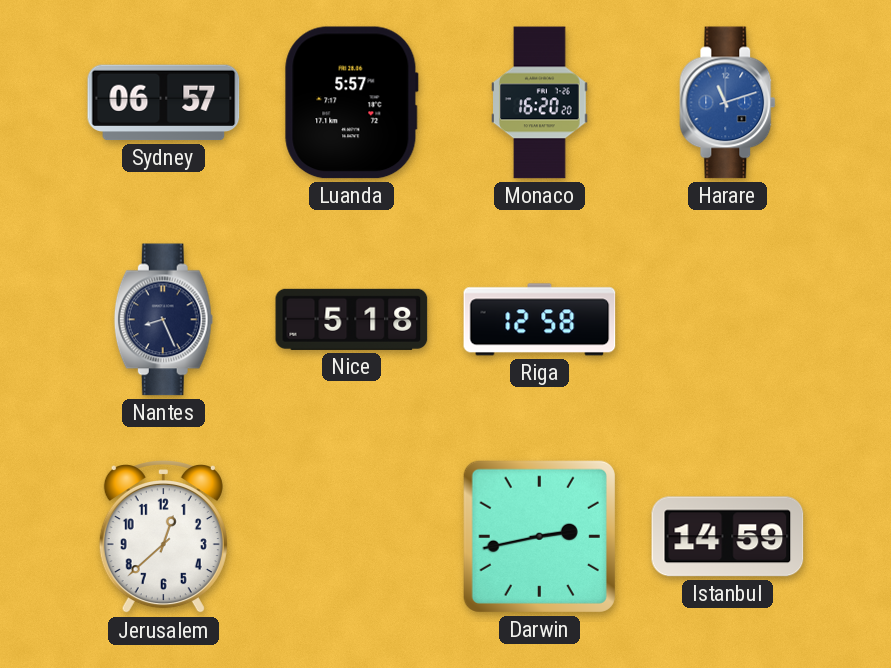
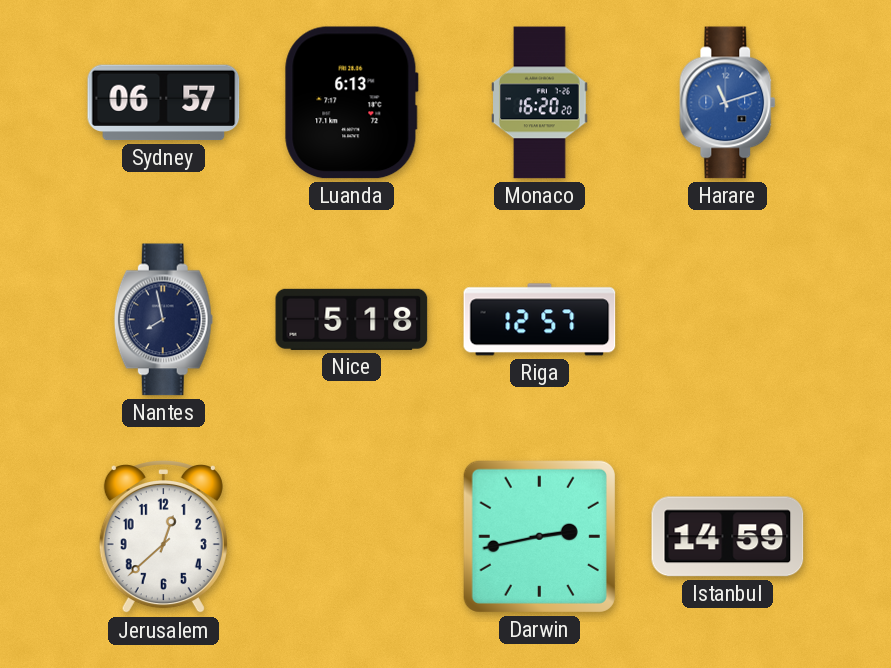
Luanda: 5:57 -> 6:13 (351, 103)
Nantes: 8:26 -> 7:58 (163, 320)
Riga: 12:58 -> 12:57 (540, 320)
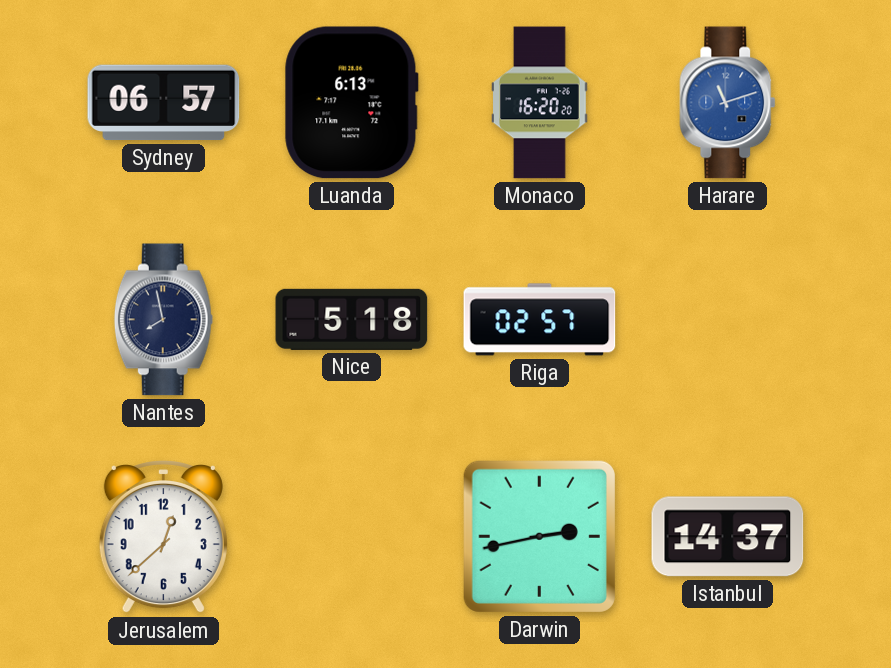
Riga: 12:57 -> 02:57 (540, 320)
Istanbul: 14:59 -> 14:37 (728, 537)
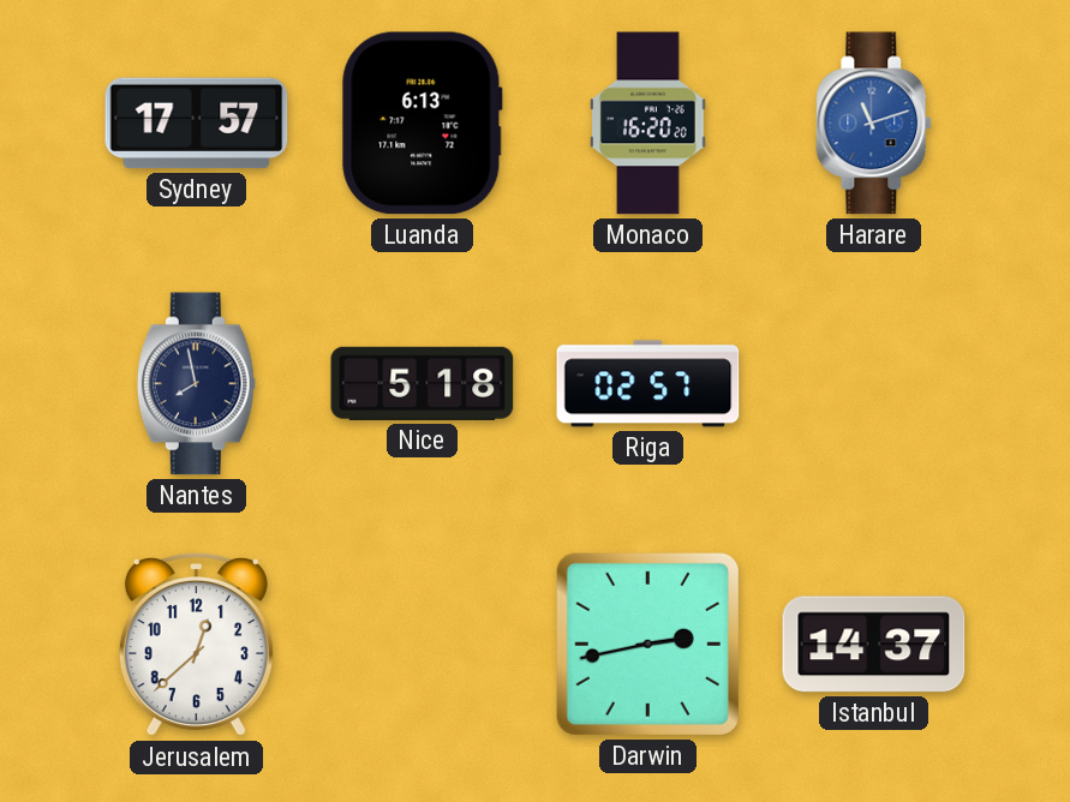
Sydney: 06:57 -> 17:57 (197, 124)
